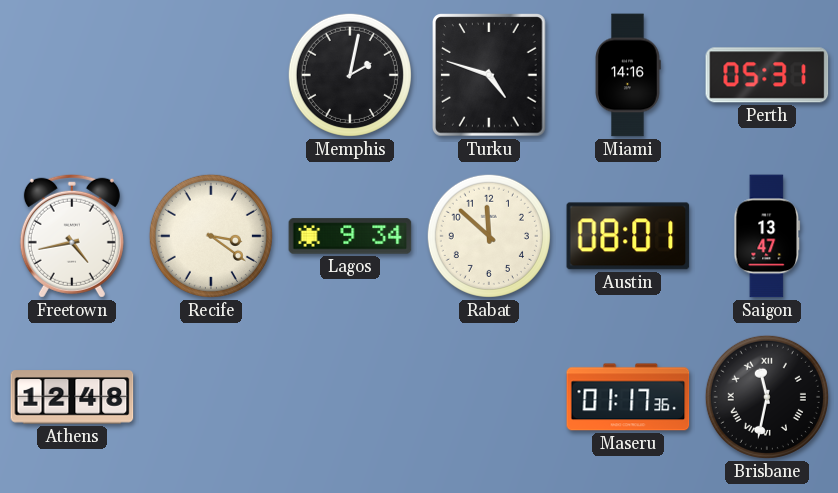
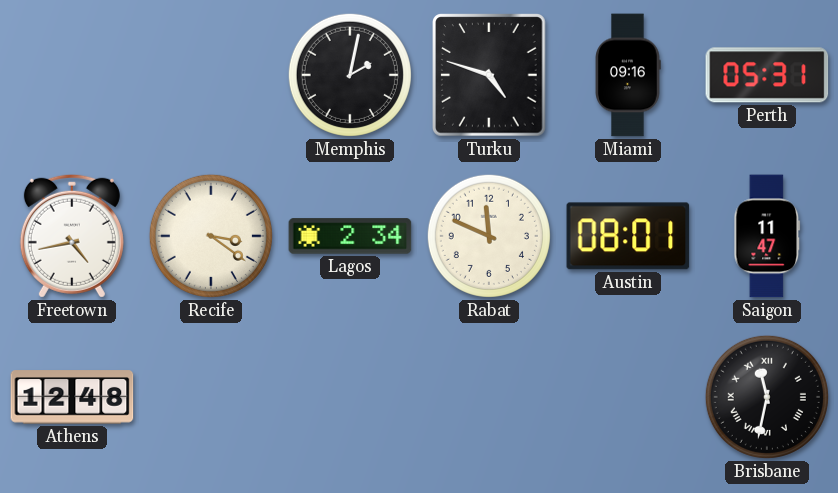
Miami: 14:16 -> 09:16 (628, 75)
Lagos: 9:34 -> 2:34 (350, 236)
Rabat: 11:52 -> 11:49 (489, 236)
Saigon: 13:47 -> 11:47 (767, 236)
Maseru: 01:17 -> none (628, 397)
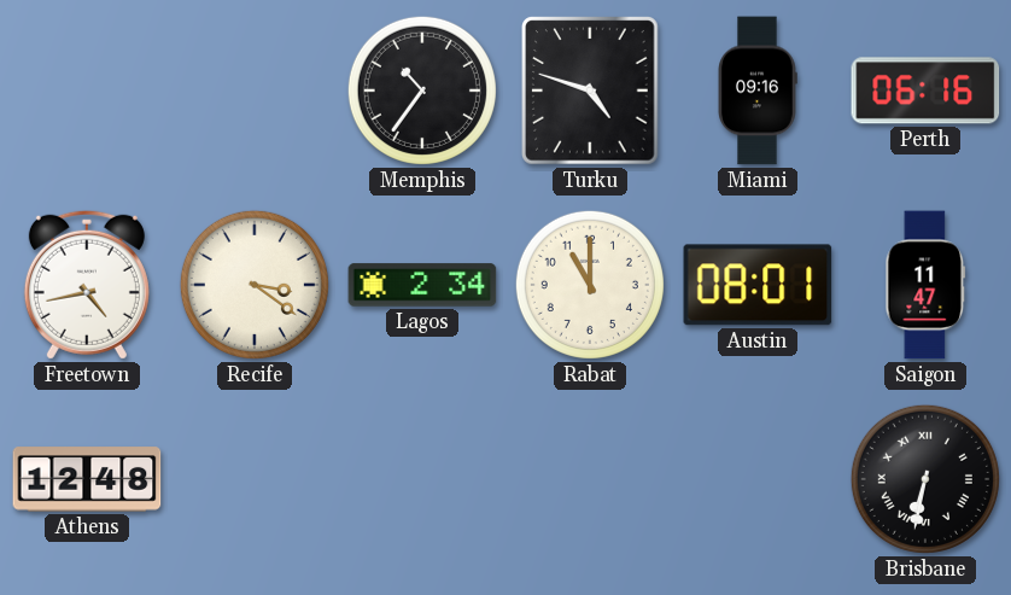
Memphis: 2:02 -> 10:36 (422, 91)
Perth: 05:31 -> 06:16 (925, 91)
Rabat: 11:49 -> 11:00 (590, 285)
Brisbane: 11:32 -> 6:32 (925, 479)
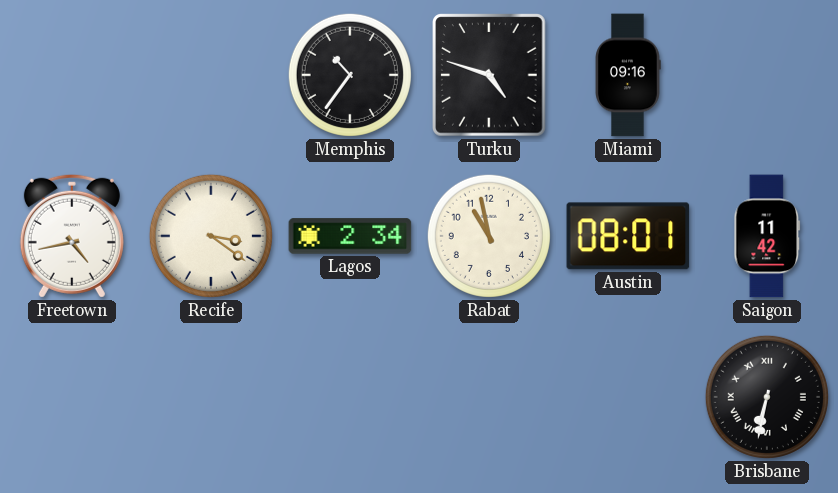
Perth: 06:16 -> none (925, 91)
Rabat: 11:00 -> 10:58 (489, 236)
Saigon: 11:47 -> 11:42 (767, 236)
Athens: 12:48 -> none (87, 479)
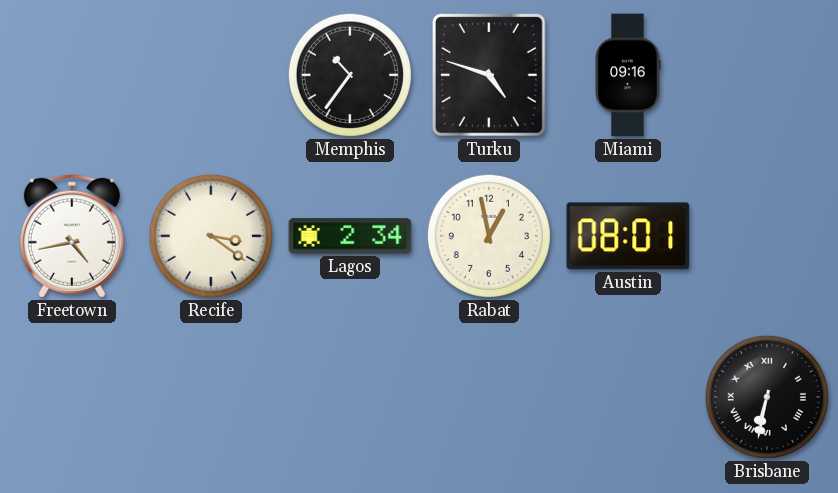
Rabat: 10:58 -> 12:58 (489, 236)
Saigon: 11:42 -> none (767, 236)
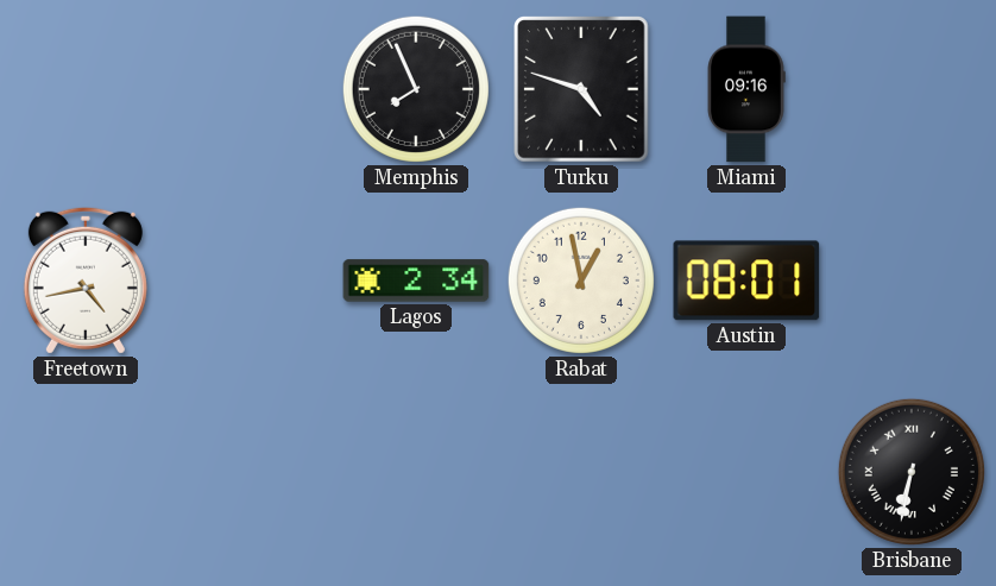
Memphis: 10:36 -> 7:56 (416, 89)
Recife: 3:21 -> none (211, 236)
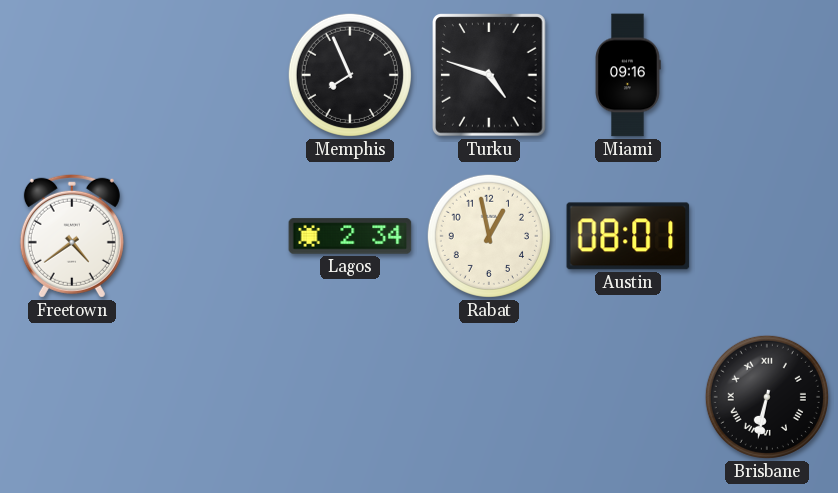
Freetown: 4:43 -> 4:39 (72, 236)
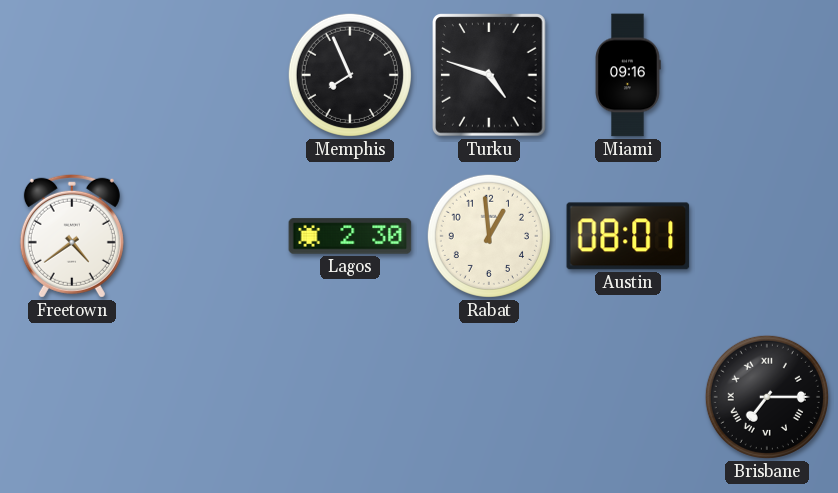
Lagos: 2:34 -> 2:30 (350, 236)
Rabat: 12:58 -> 12:59 (489, 236)
Brisbane: 6:32 -> 7:15 (767, 397)
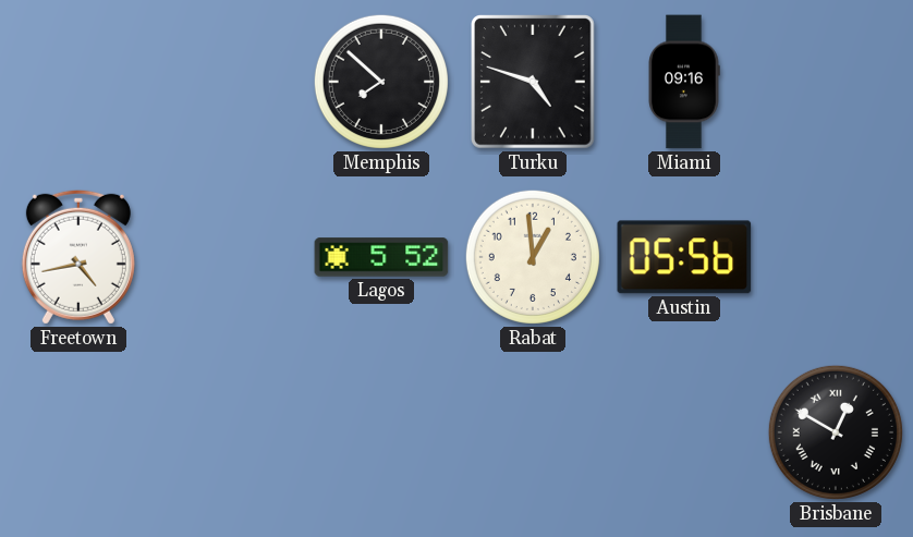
Memphis: 7:56 -> 7:52 (381, 82)
Freetown: 4:39 -> 4:43 (78, 257)
Lagos: 2:30 -> 5:52 (381, 257)
Austin: 08:01 -> 05:56 (684, 257)
Brisbane: 7:15 -> 12:50 (836, 432)
